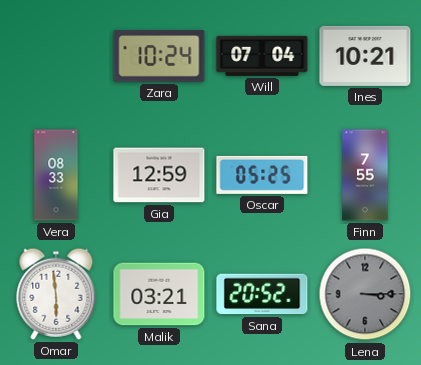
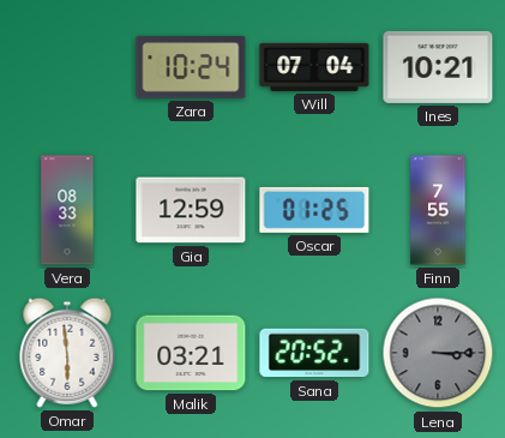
Oscar: 05:25 -> 01:25 (314, 210)
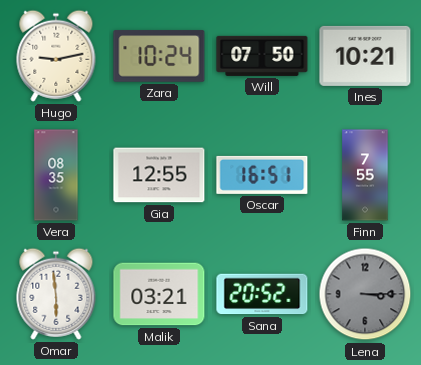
Hugo: none -> 9:13 (56, 56)
Will: 07:04 -> 07:50 (262, 56)
Vera: 08:33 -> 08:35 (56, 175)
Gia: 12:59 -> 12:55 (159, 175)
Oscar: 01:25 -> 16:51 (262, 175)
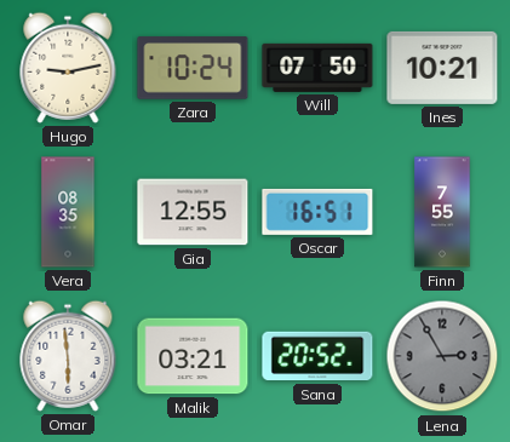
Lena: 3:15 -> 2:55 (442, 356)
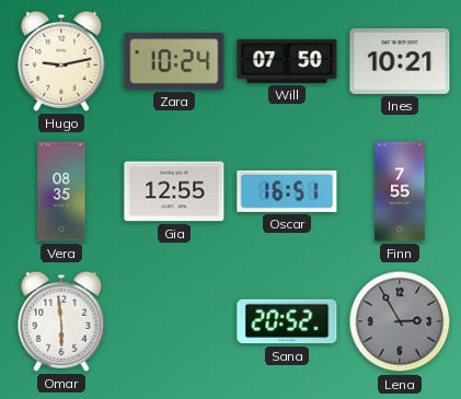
Malik: 03:21 -> none (193, 356)
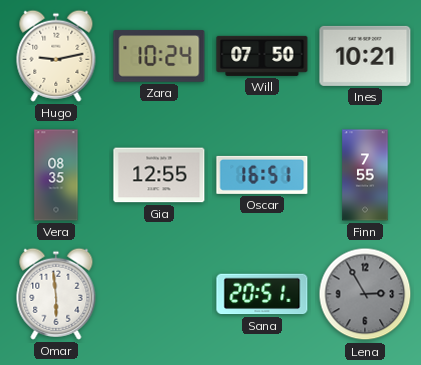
Sana: 20:52 -> 20:51 (262, 294)
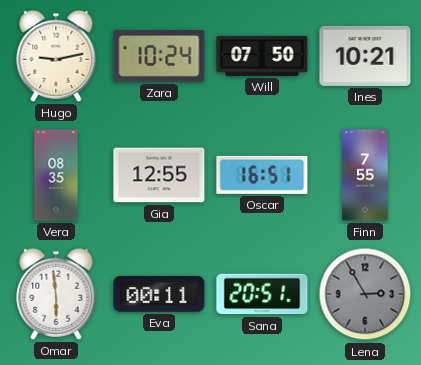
Eva: none -> 00:11 (159, 294)
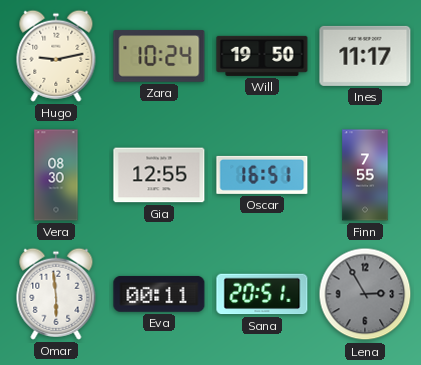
Will: 07:50 -> 19:50 (262, 56)
Ines: 10:21 -> 11:17 (365, 56)
Vera: 08:35 -> 08:30 (56, 175)
